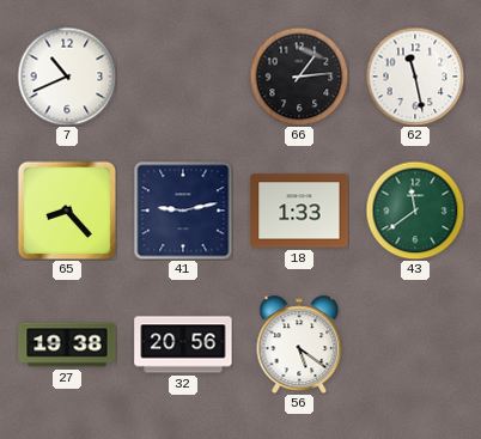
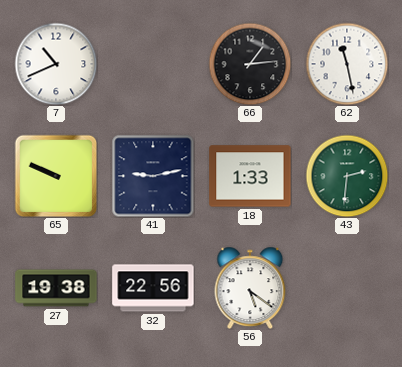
65: 8:23 -> 9:49 (56, 176)
43: 11:39 -> 2:31 (347, 176)
32: 20:56 -> 22:56 (153, 288)
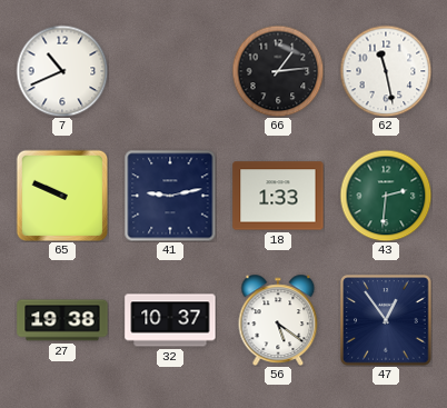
32: 22:56 -> 10:37 (170, 320)
47: none -> 12:54 (386, 320)
